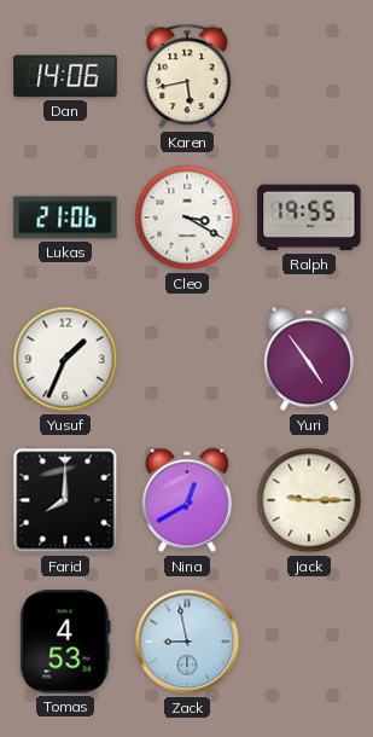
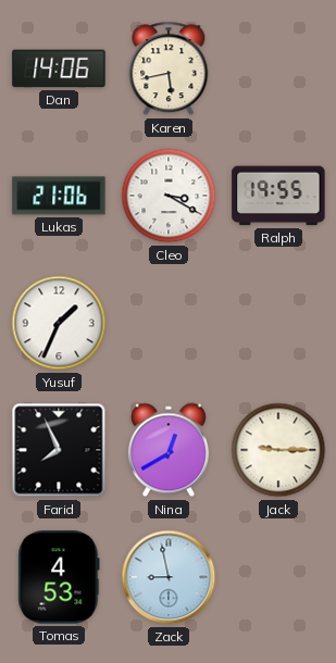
Yuri: 4:54 -> none (309, 359)
Farid: 8:00 -> 7:56 (59, 450)
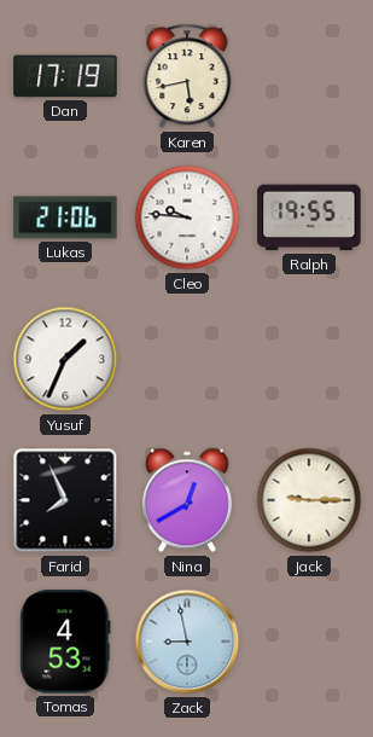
Dan: 14:06 -> 17:19 (65, 76)
Cleo: 3:20 -> 9:46 (187, 217)
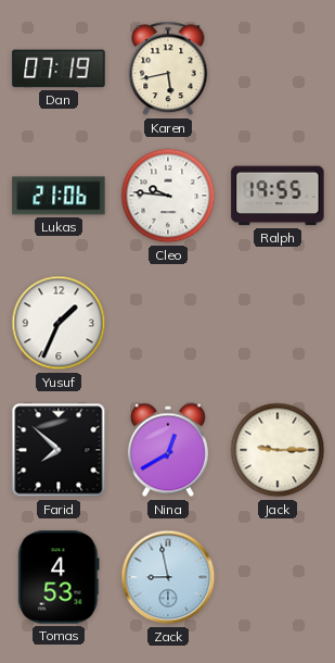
Dan: 17:19 -> 07:19 (59, 68)
Farid: 7:56 -> 7:52 (59, 450)
